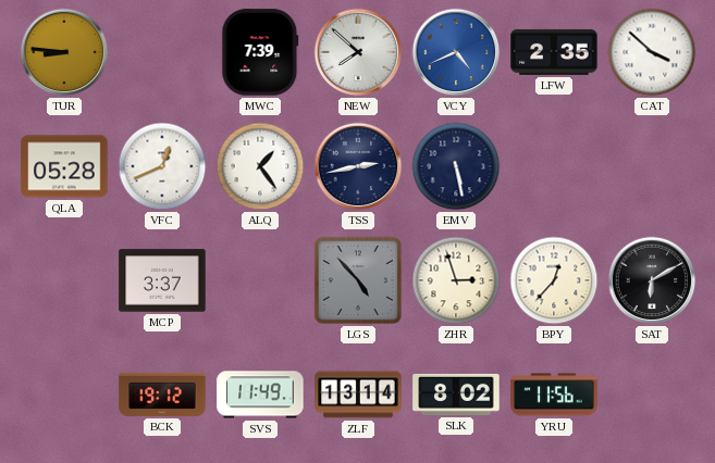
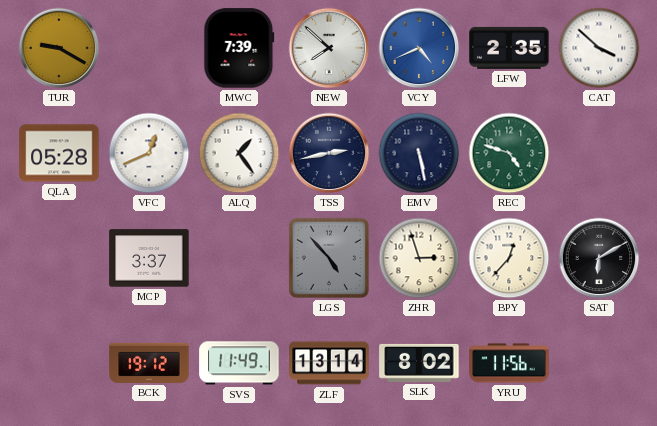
TUR: 8:46 -> 9:20 (59, 48)
REC: none -> 4:48 (509, 153)
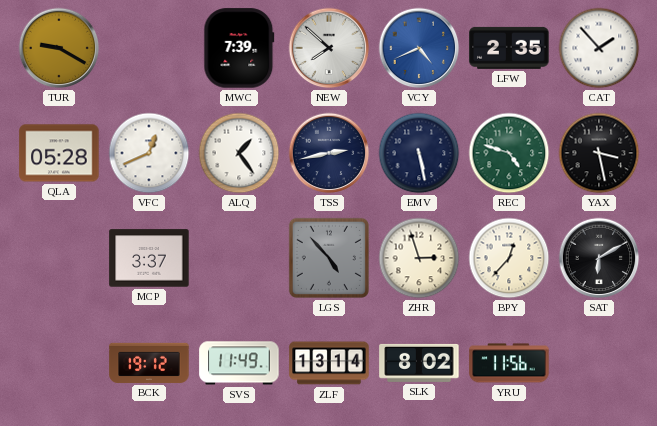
CAT: 3:52 -> 1:53 (599, 48)
YAX: none -> 3:28 (599, 153)
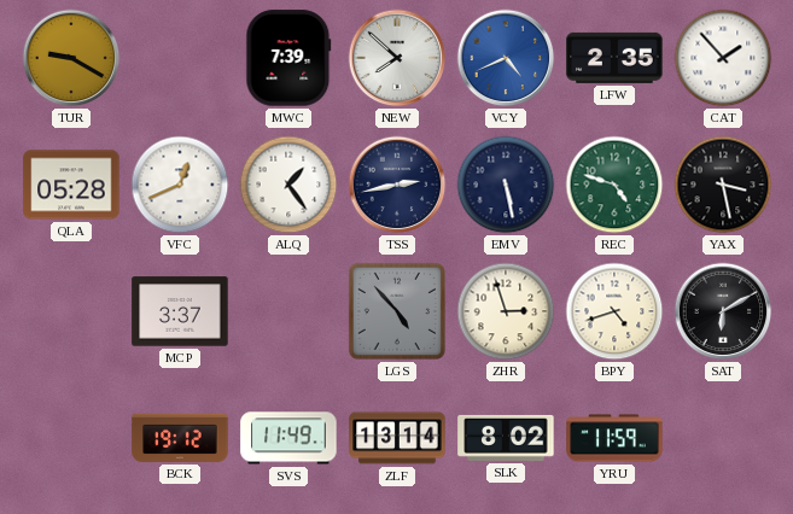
BPY: 12:37 -> 4:42 (614, 311)
YRU: 11:56 -> 11:59 (614, 438)
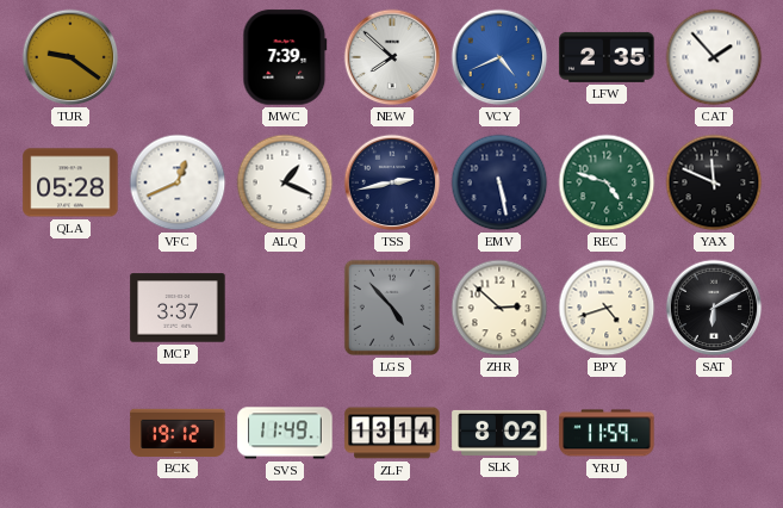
TUR: 9:20 -> 9:21 (70, 57)
ALQ: 1:24 -> 1:19 (285, 182)
YAX: 3:28 -> 11:49 (714, 182)
ZHR: 2:57 -> 2:52 (499, 308)
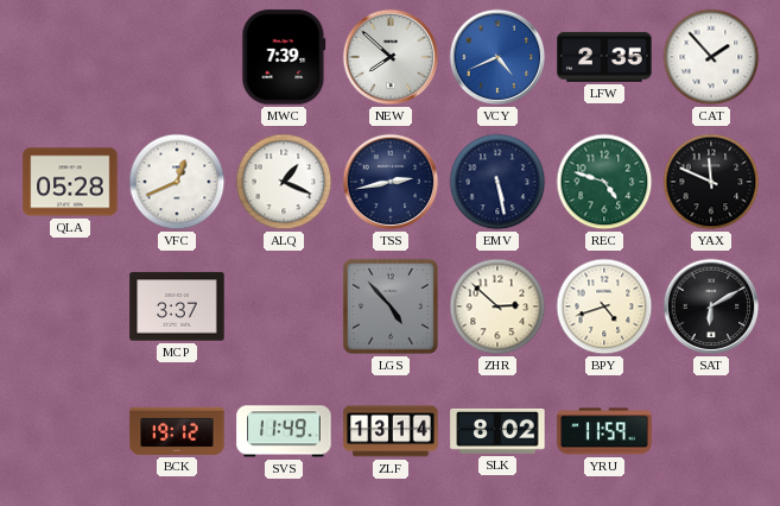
TUR: 9:21 -> none (70, 57)
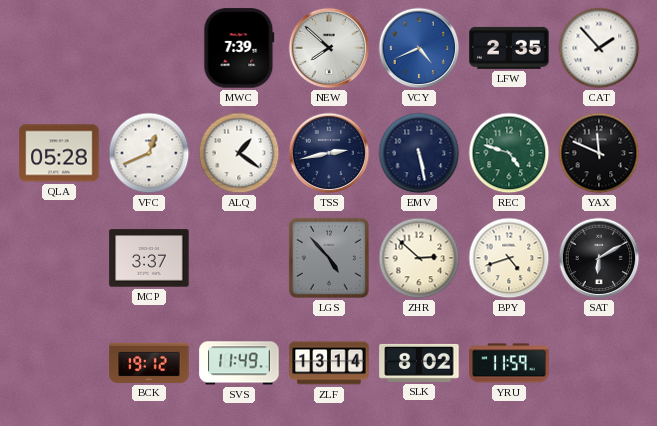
ALQ: 1:19 -> 1:21 (239, 153)
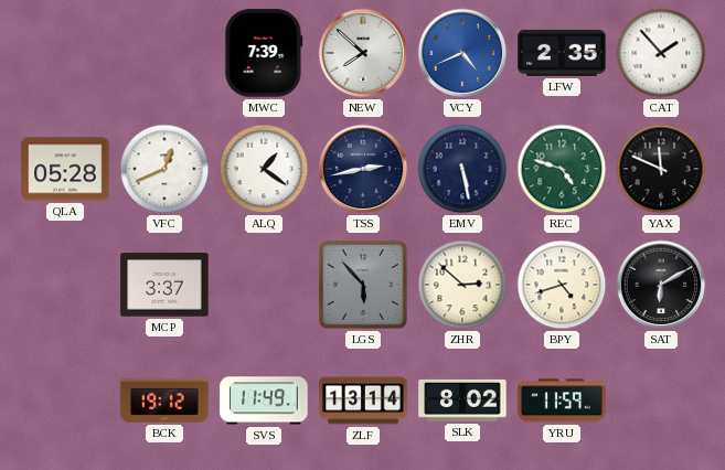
LGS: 4:53 -> 5:53 (363, 285)
